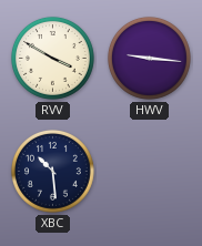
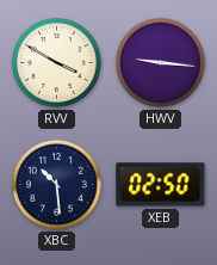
XEB: none -> 02:50 (161, 185)
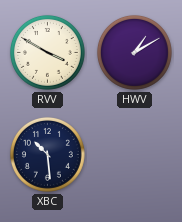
HWV: 9:16 -> 1:10 (134, 52)
XEB: 02:50 -> none (161, 185)
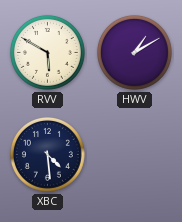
RVV: 3:50 -> 5:50 (47, 52)
XBC: 10:29 -> 4:29 (47, 154)
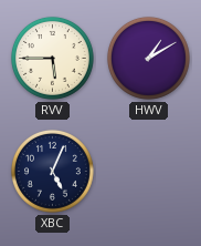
RVV: 5:50 -> 5:45 (52, 58)
XBC: 4:29 -> 5:04 (52, 171)
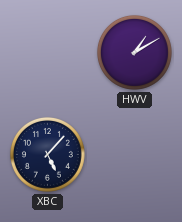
RVV: 5:45 -> none (52, 58)
XBC: 5:04 -> 5:07 (47, 154)
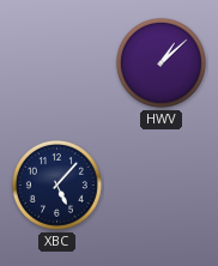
HWV: 1:10 -> 1:08 (161, 62)
